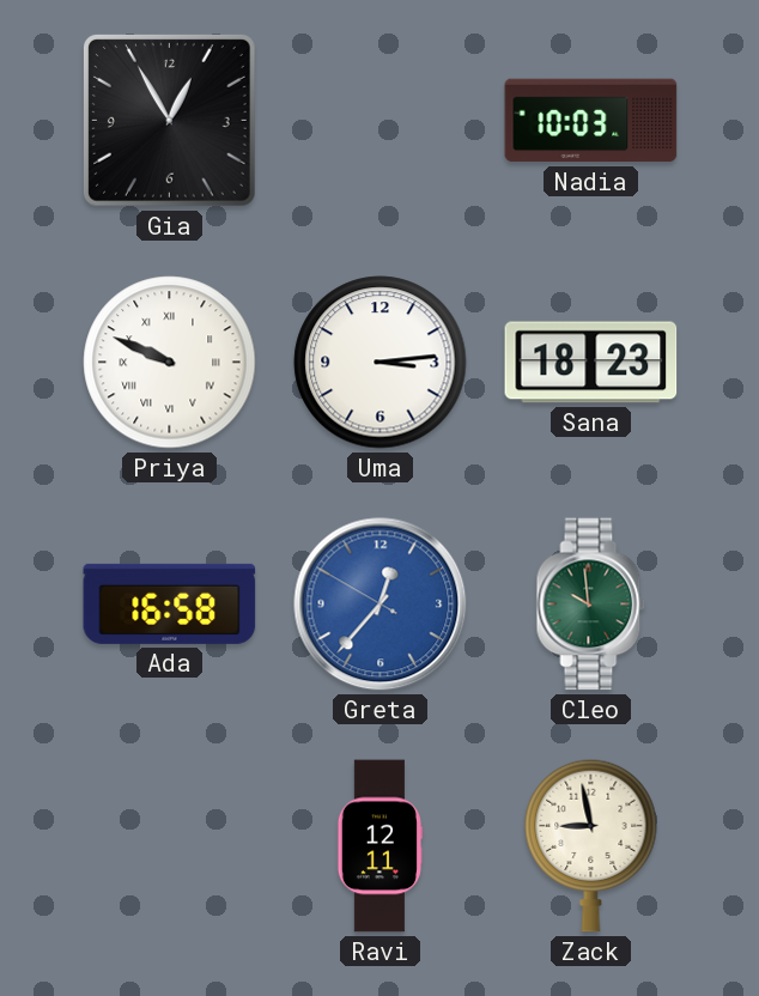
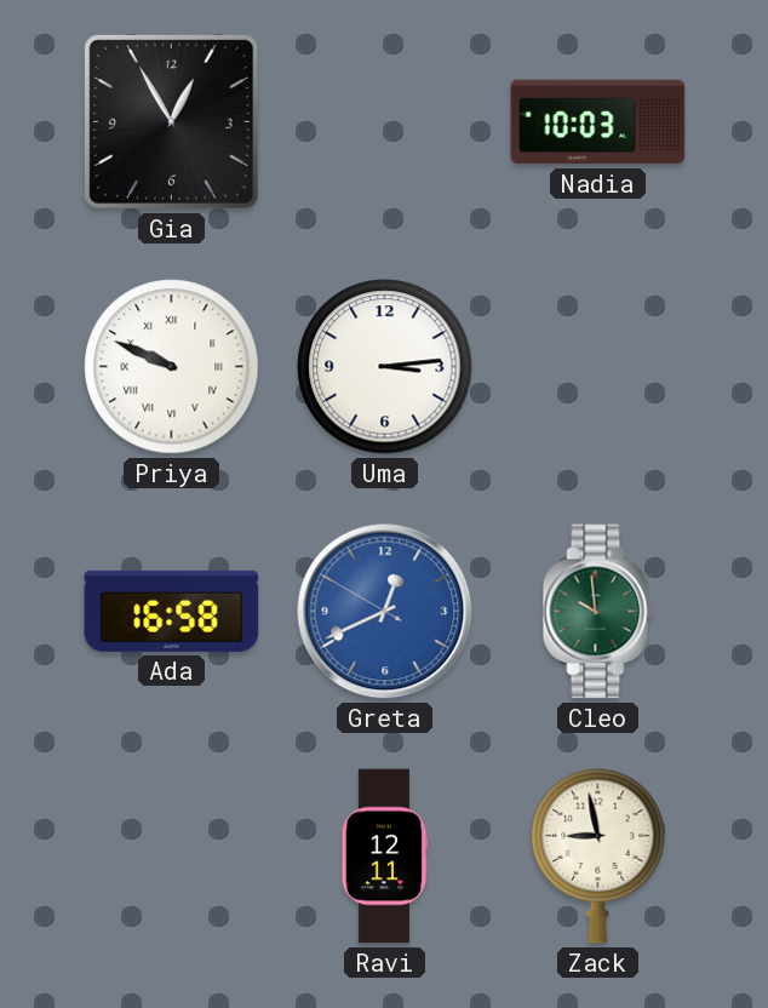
Sana: 18:23 -> none (591, 363)
Greta: 12:36 -> 12:40 (385, 612)
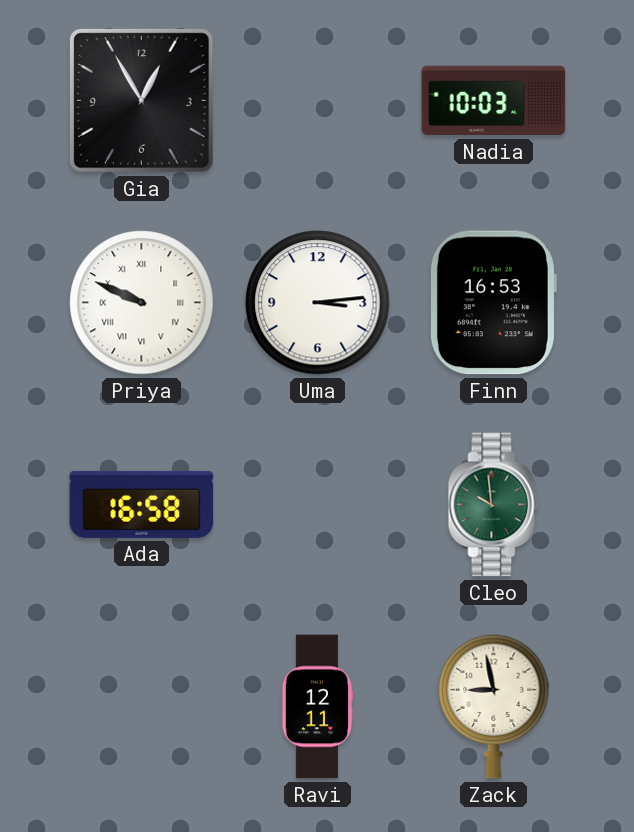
Finn: none -> 16:53 (493, 303)
Greta: 12:40 -> none (385, 612)
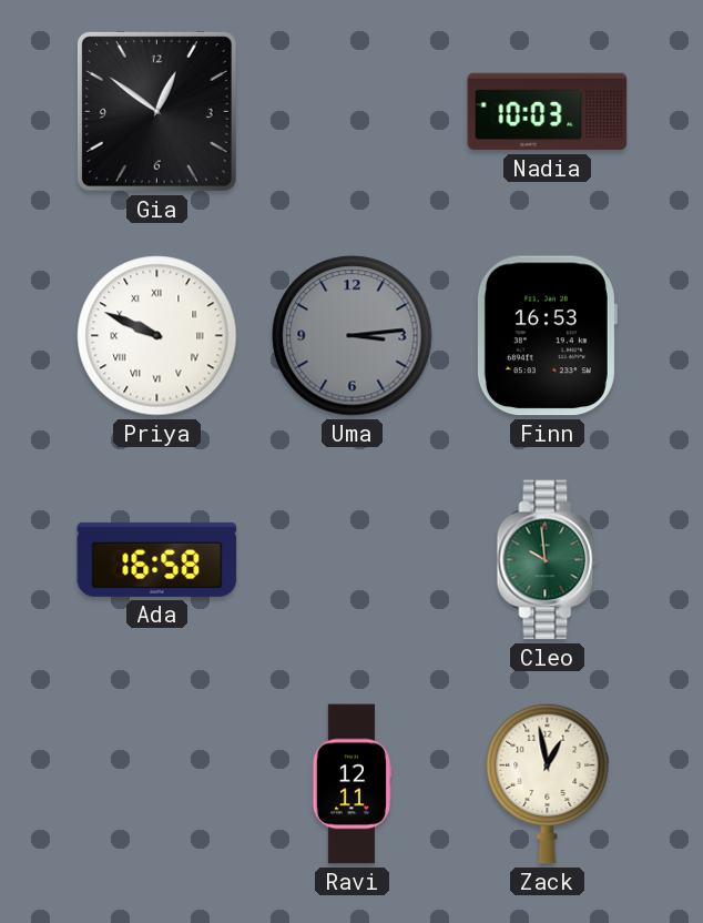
Gia: 12:55 -> 12:51 (156, 111)
Uma dial: white -> grey (353, 336)
Zack: 8:58 -> 12:58 (548, 783)
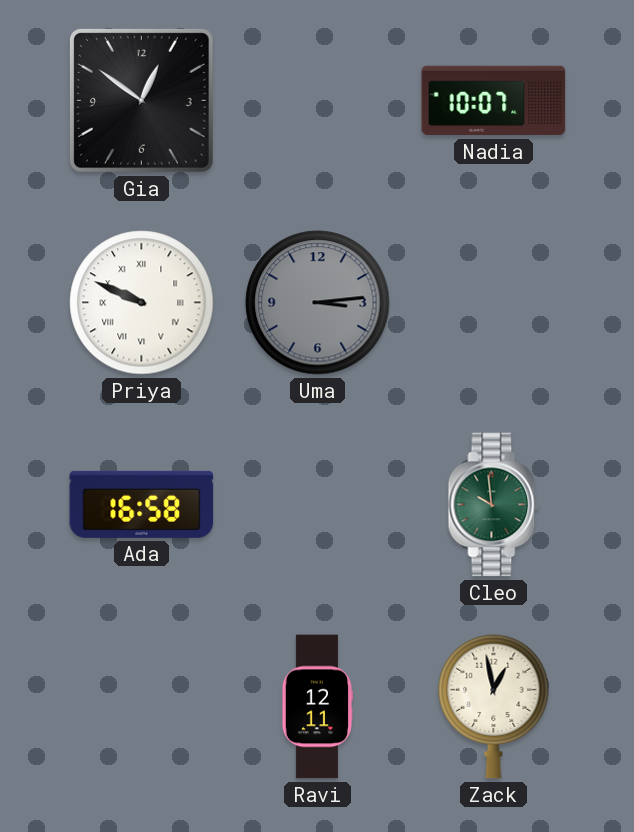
Nadia: 10:03 -> 10:07 (494, 101)
Finn: 16:53 -> none (547, 336)
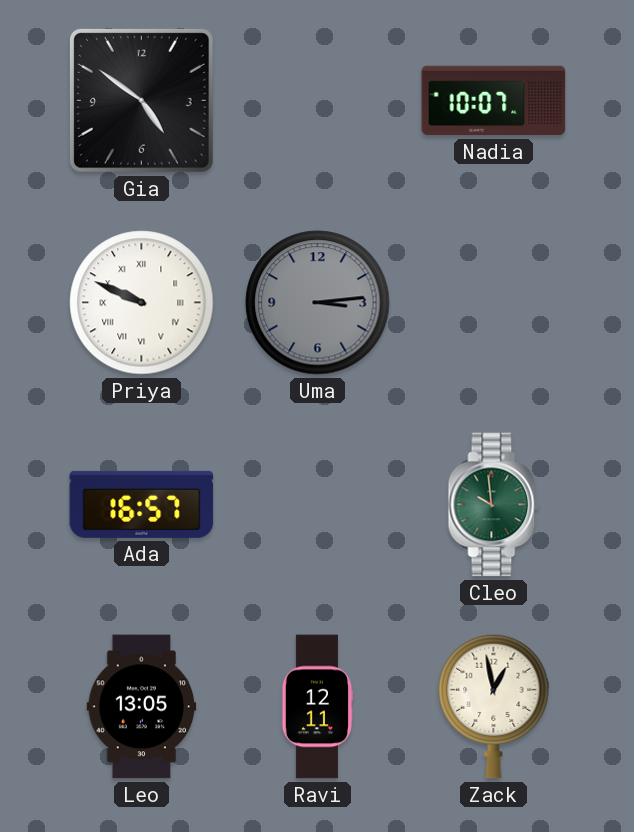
Gia: 12:51 -> 4:51 (141, 100)
Ada: 16:58 -> 16:57 (142, 504)
Leo: none -> 13:05 (142, 707)
